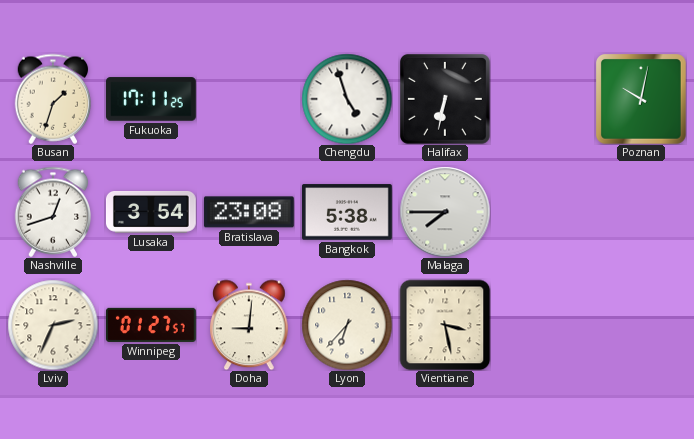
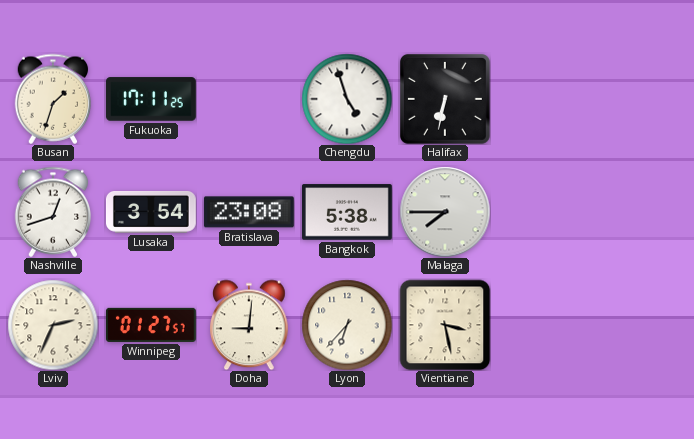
Poznan: 10:02 -> none (641, 99)
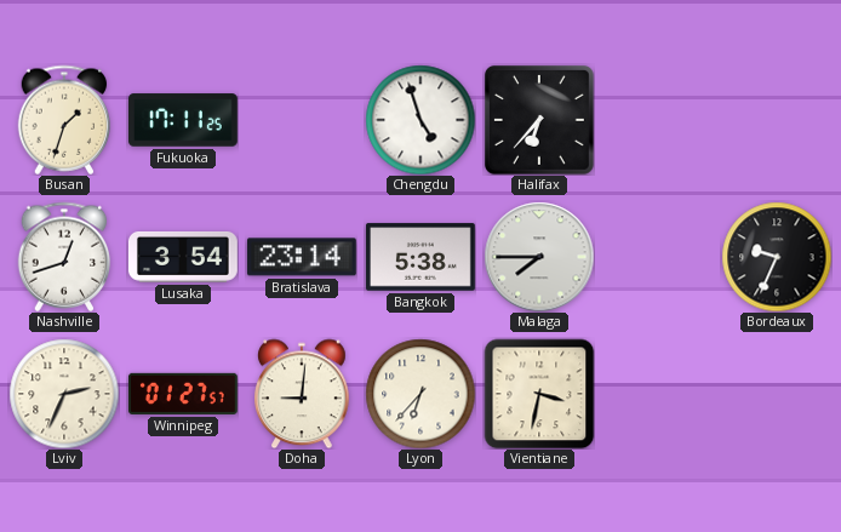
Halifax: 6:32 -> 6:37 (539, 120)
Bratislava: 23:08 -> 23:14 (302, 257)
Bordeaux: none -> 9:34 (777, 257)
Vientiane: 3:28 -> 3:32 (539, 394)
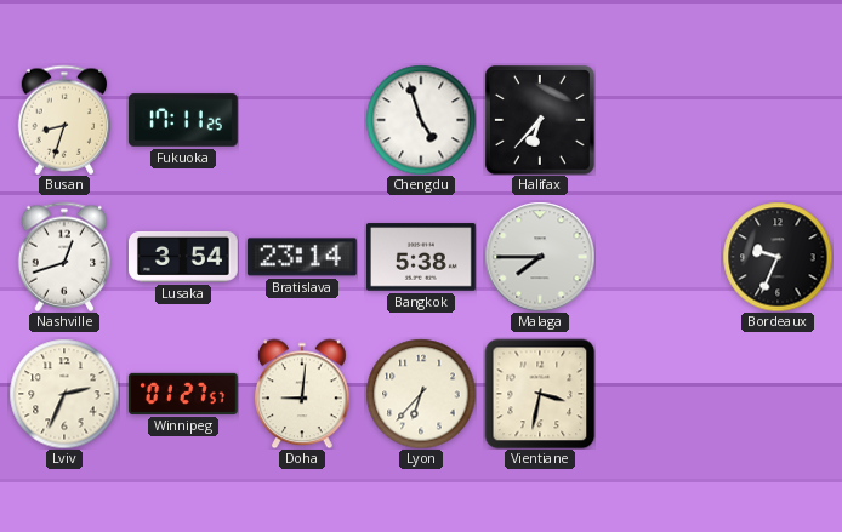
Busan: 1:33 -> 8:33 (64, 120)
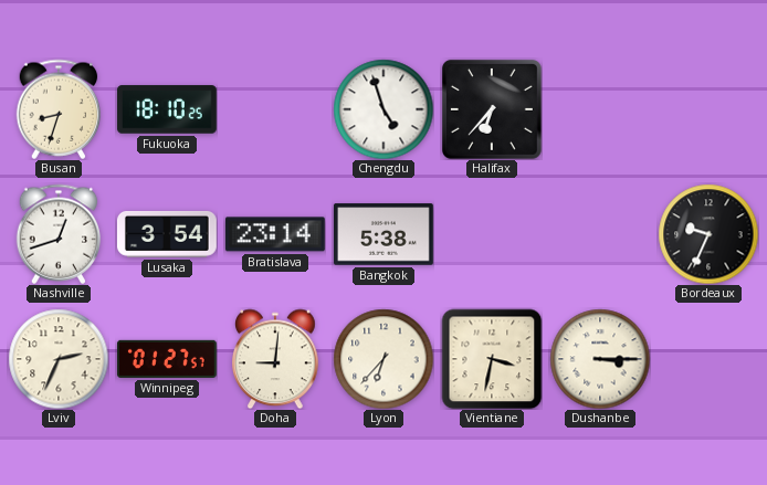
Fukuoka: 17:11 -> 18:10 (167, 109)
Malaga: 7:45 -> none (540, 257)
Dushanbe: none -> 3:15 (600, 359)
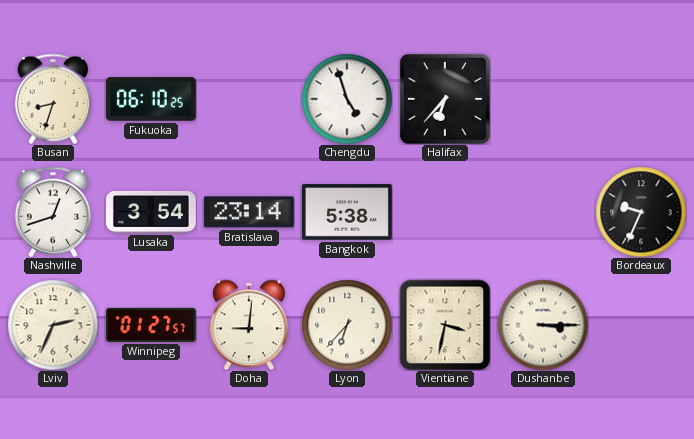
Fukuoka: 18:10 -> 06:10 (151, 99)
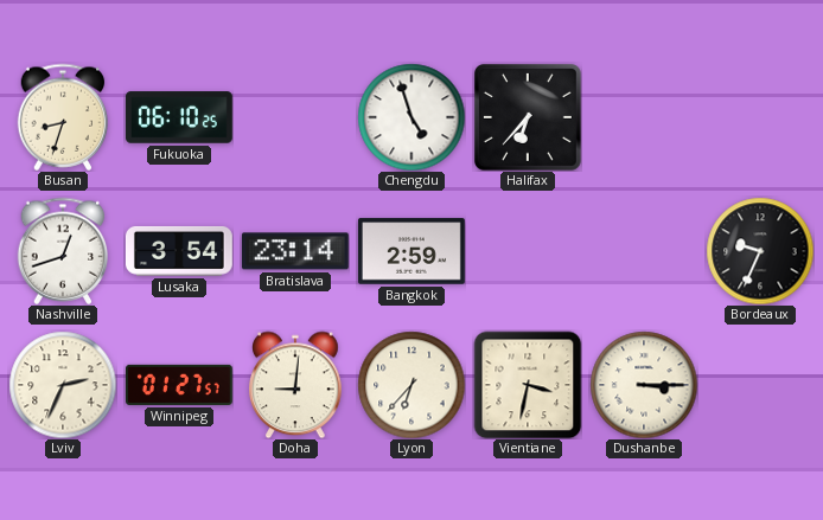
Bangkok: 5:38 -> 2:59 (411, 251)
